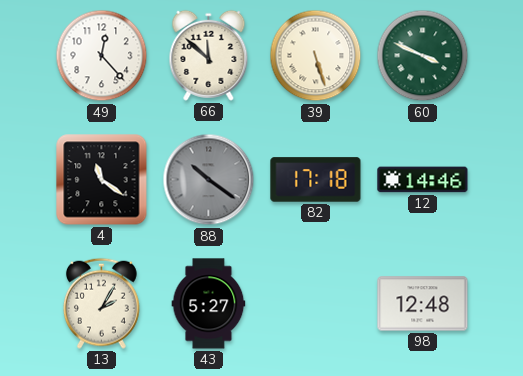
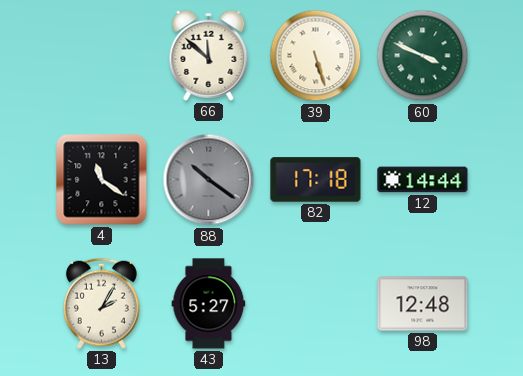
49: 12:23 -> none (102, 56)
12: 14:46 -> 14:44 (423, 180)
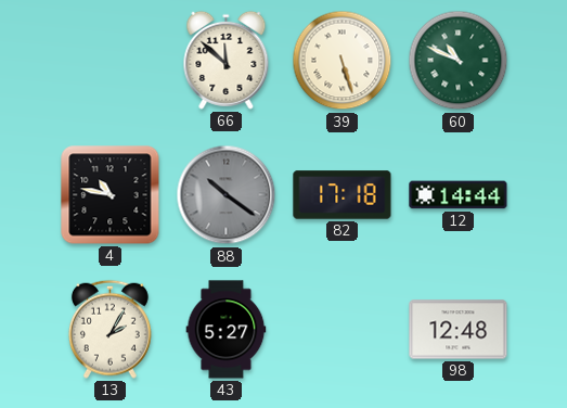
60: 3:49 -> 10:49 (459, 61)
4: 11:21 -> 10:47 (111, 195)
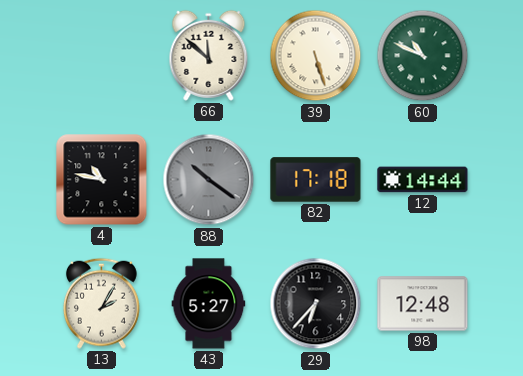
29: none -> 6:37 (316, 304)
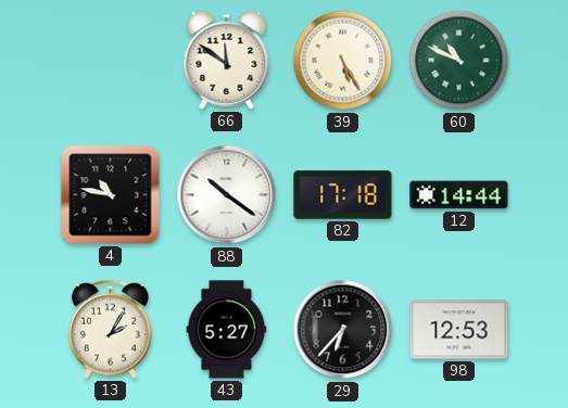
66: 11:52 -> 11:51 (227, 60)
39: 5:27 -> 5:25 (343, 61)
88 dial: grey -> white (227, 195)
98: 12:48 -> 12:53 (459, 330)
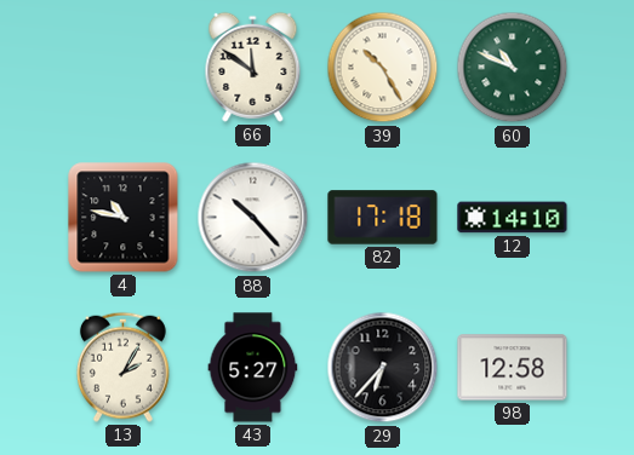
39: 5:25 -> 10:25 (383, 68)
88: 10:21 -> 10:23 (253, 218)
12: 14:44 -> 14:10 (513, 218)
98: 12:53 -> 12:58 (513, 368)
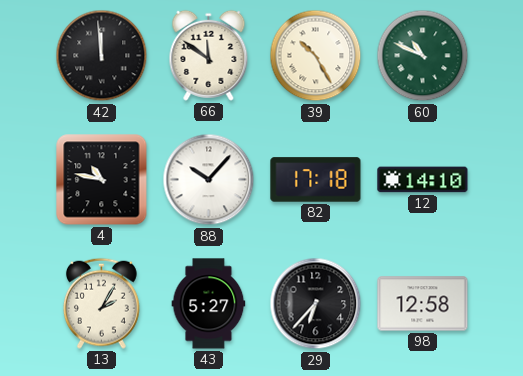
42: none -> 11:59 (102, 56)
88: 10:23 -> 10:07 (209, 180)
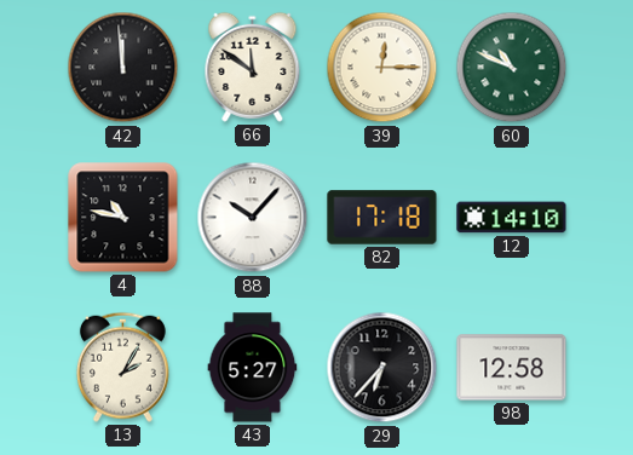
39: 10:25 -> 12:15 (382, 68)
